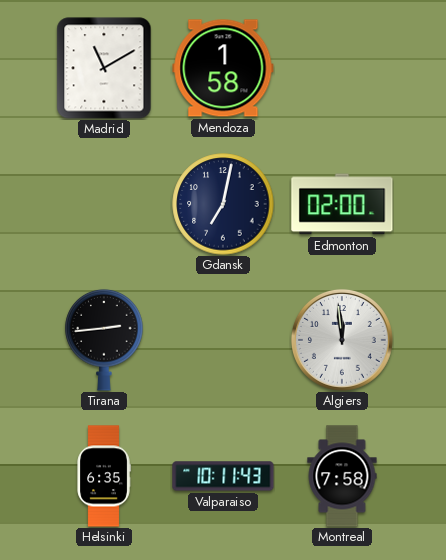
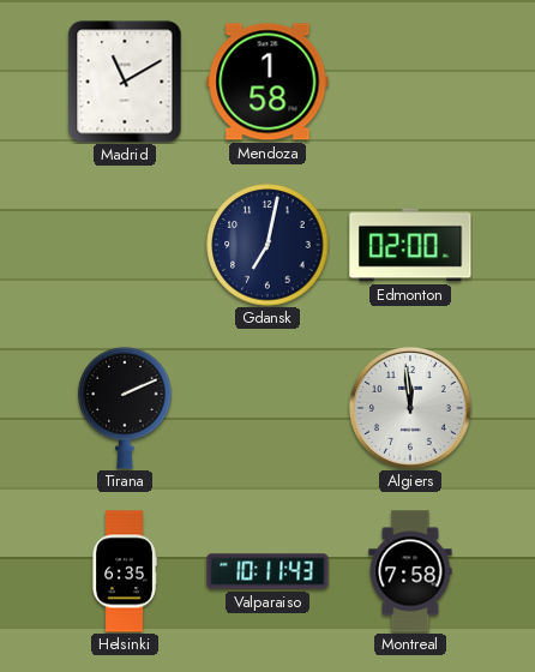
Tirana: 2:44 -> 2:11 (125, 408)
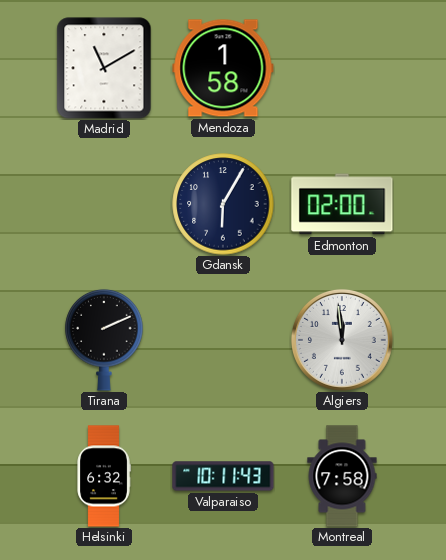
Gdansk: 7:02 -> 6:05 (223, 204)
Helsinki: 6:35 -> 6:32 (104, 476)
